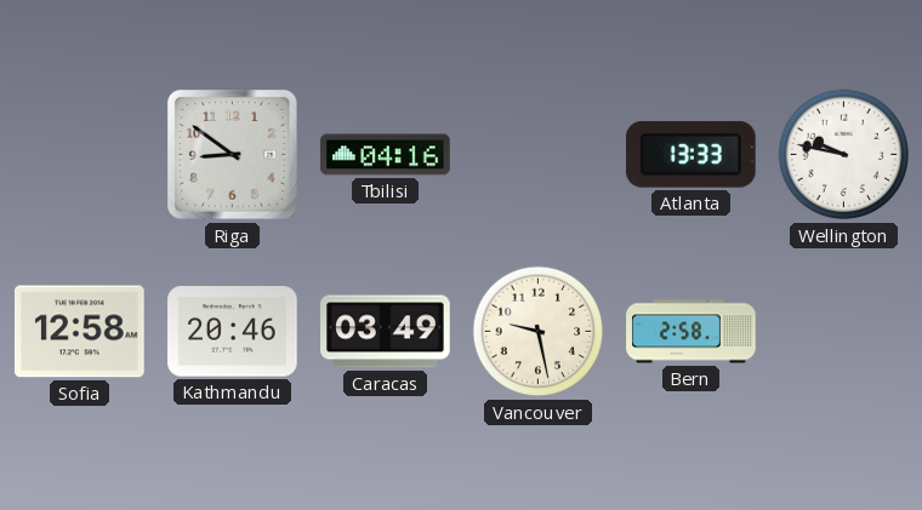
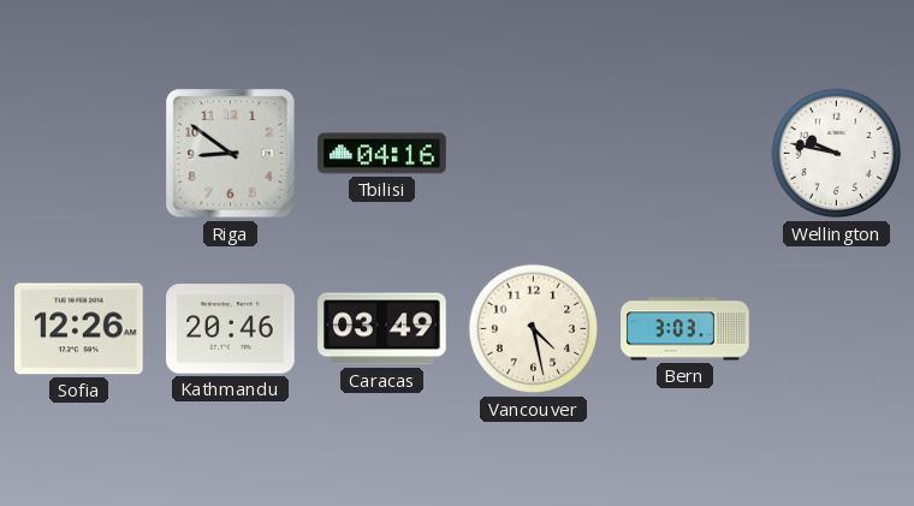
Atlanta: 13:33 -> none (690, 154)
Sofia: 12:58 -> 12:26 (79, 329)
Vancouver: 9:28 -> 4:28 (534, 329)
Bern: 2:58 -> 3:03 (685, 329)
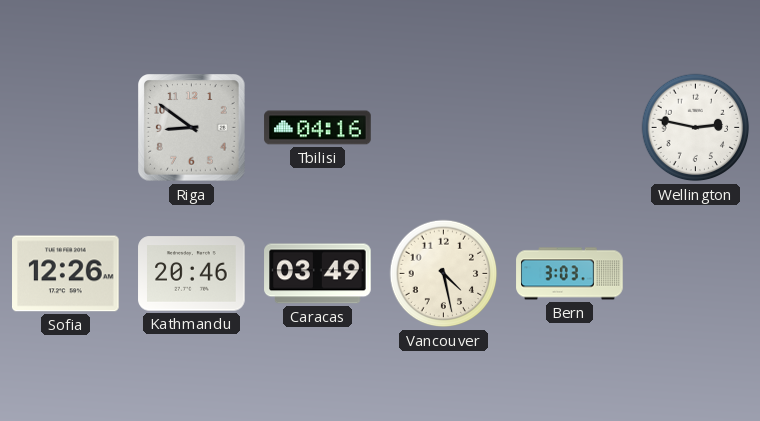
Wellington: 9:47 -> 2:47 (696, 128)
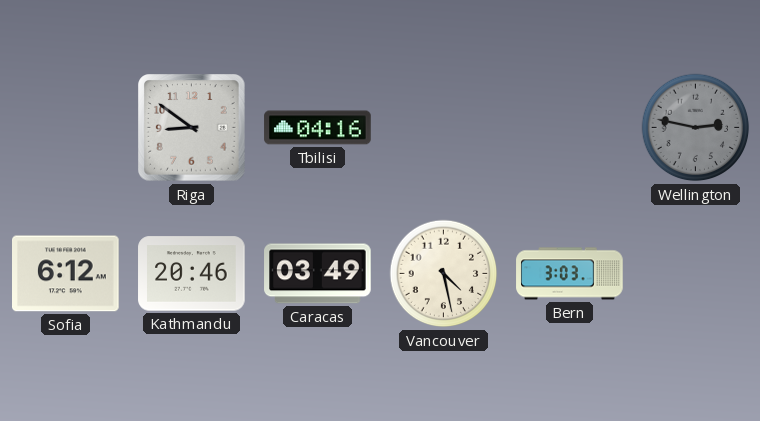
Wellington dial: white -> grey (696, 128)
Sofia: 12:26 -> 6:12 (66, 274)
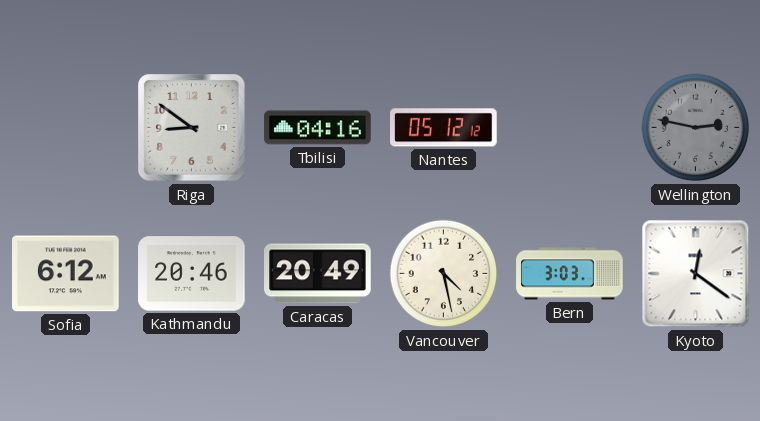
Nantes: none -> 05:12 (444, 128)
Caracas: 03:49 -> 20:49 (318, 274)
Kyoto: none -> 12:21 (696, 274)
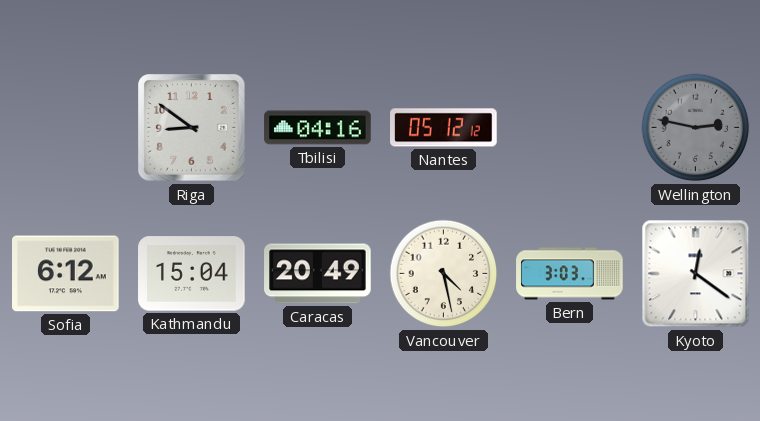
Kathmandu: 20:46 -> 15:04 (192, 274)
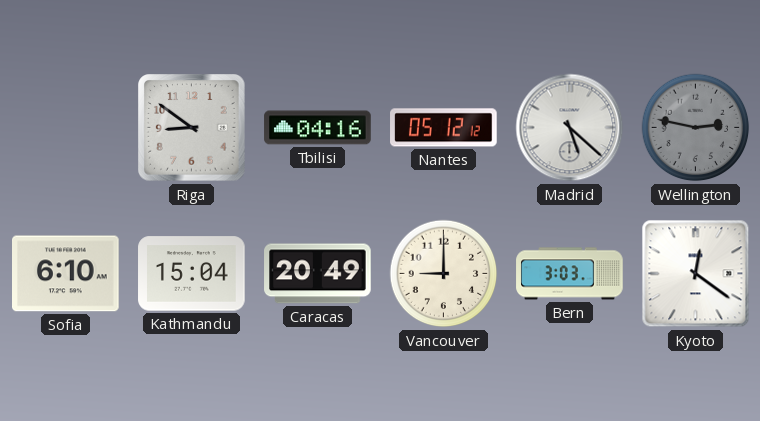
Madrid: none -> 5:22 (570, 128)
Sofia: 6:12 -> 6:10 (66, 274)
Vancouver: 4:28 -> 9:00 (444, 274)
